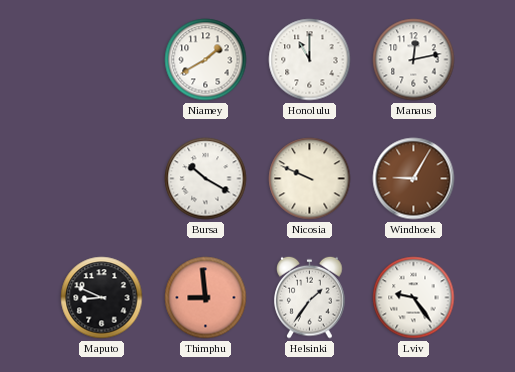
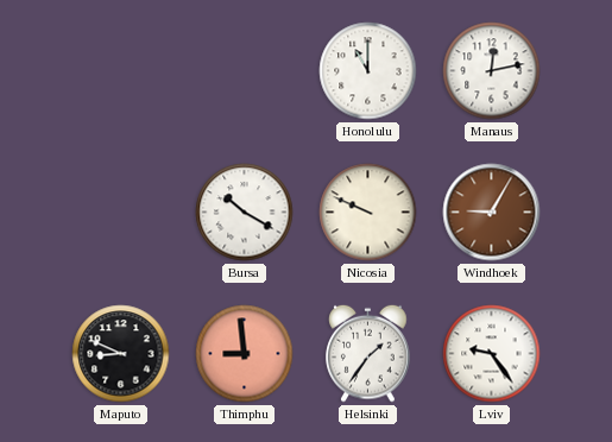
Niamey: 1:40 -> none (206, 60)
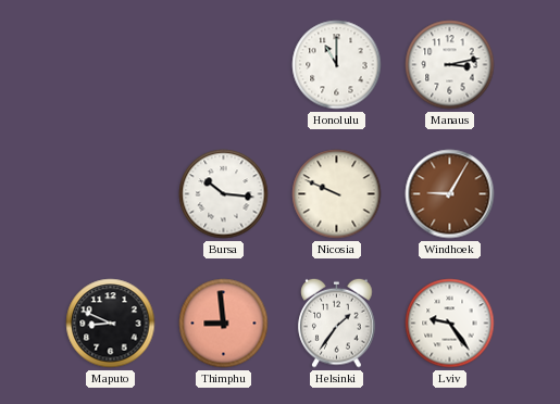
Manaus: 12:13 -> 3:13 (450, 65)
Bursa: 10:20 -> 10:16 (224, 194)
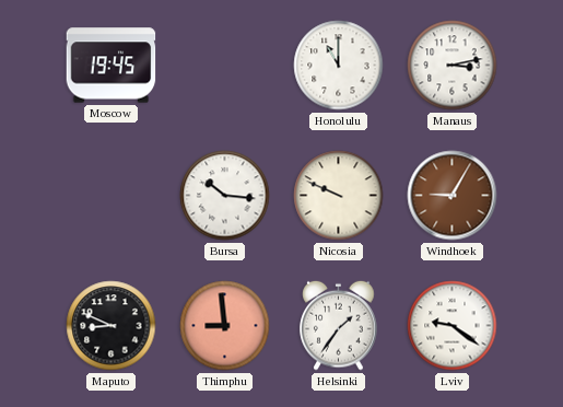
Moscow: none -> 19:45 (112, 66)
Lviv: 9:24 -> 9:21 (453, 326)
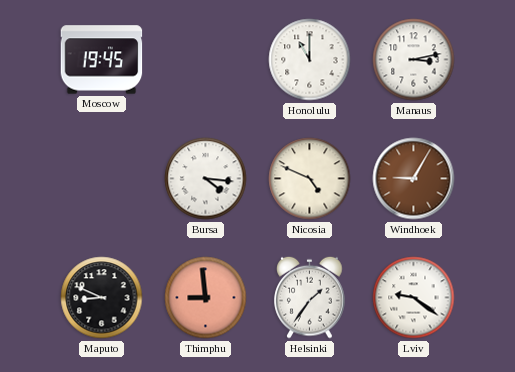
Bursa: 10:16 -> 4:16 (206, 179)
Nicosia: 9:49 -> 4:49 (310, 179)
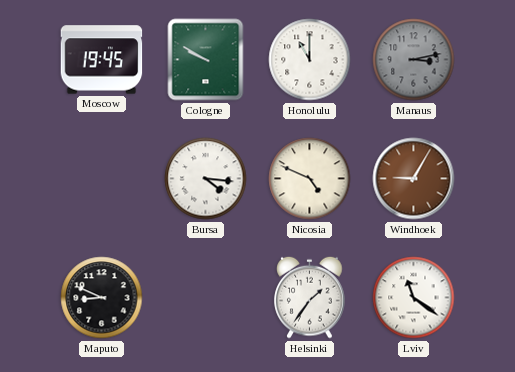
Cologne: none -> 9:50 (206, 60)
Manaus dial: white -> grey (414, 60)
Thimphu: 8:59 -> none (206, 298)
Lviv: 9:21 -> 11:21 (414, 298)
